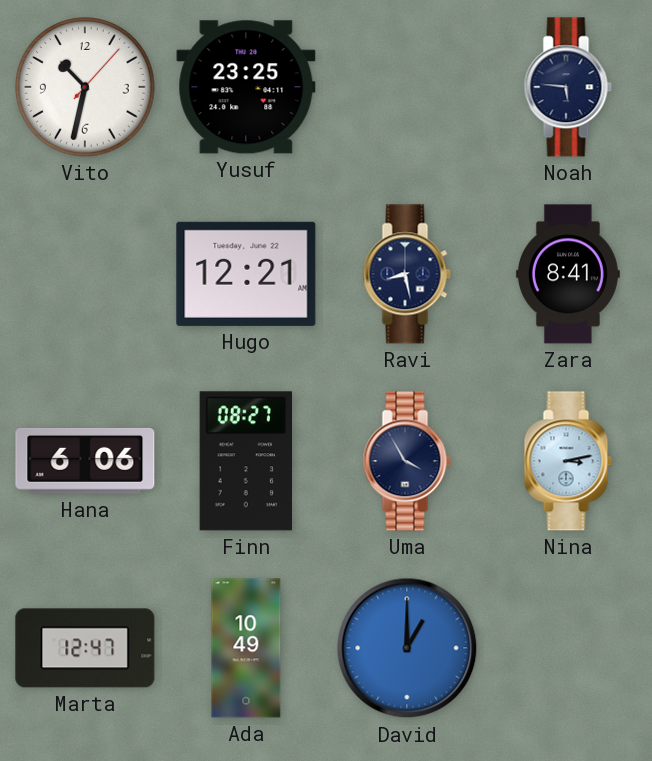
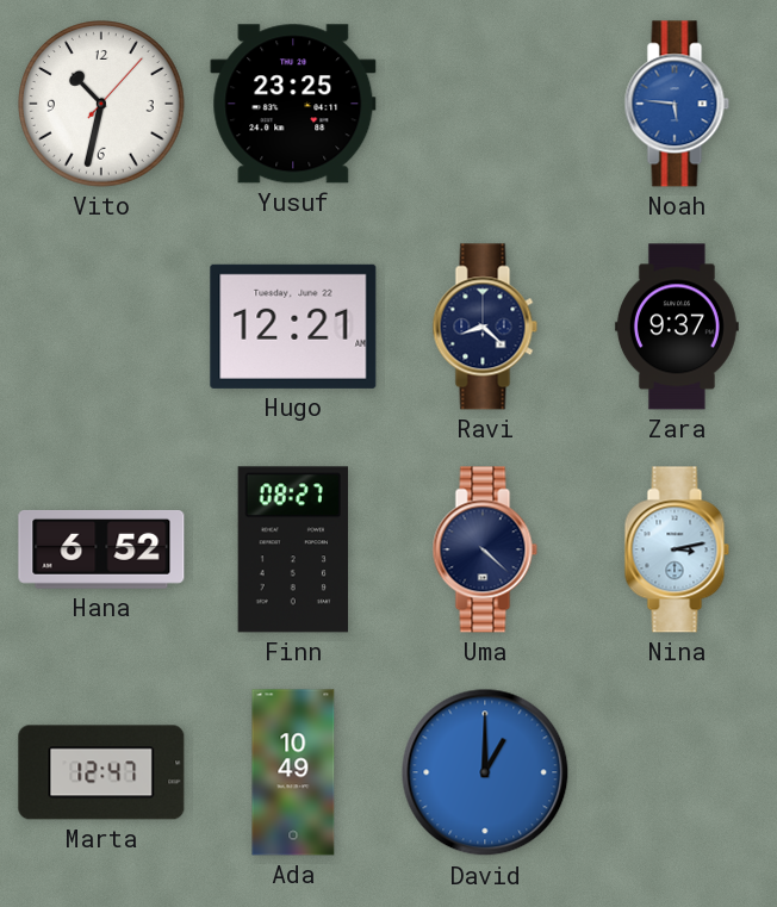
Noah dial: navy -> blue (677, 104)
Ravi: 8:28 -> 8:22 (485, 327)
Zara: 8:41 -> 9:37 (677, 327)
Hana: 6:06 -> 6:52 (101, 549)
Uma: 3:55 -> 4:22 (485, 549)
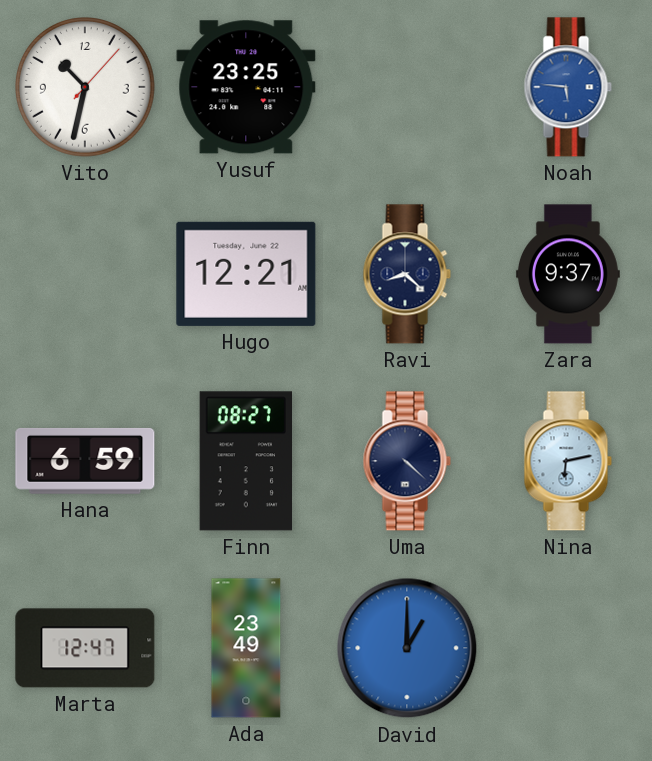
Hana: 6:52 -> 6:59 (85, 461)
Nina: 3:13 -> 6:13 (568, 461)
Ada: 10:49 -> 23:49 (246, 648)
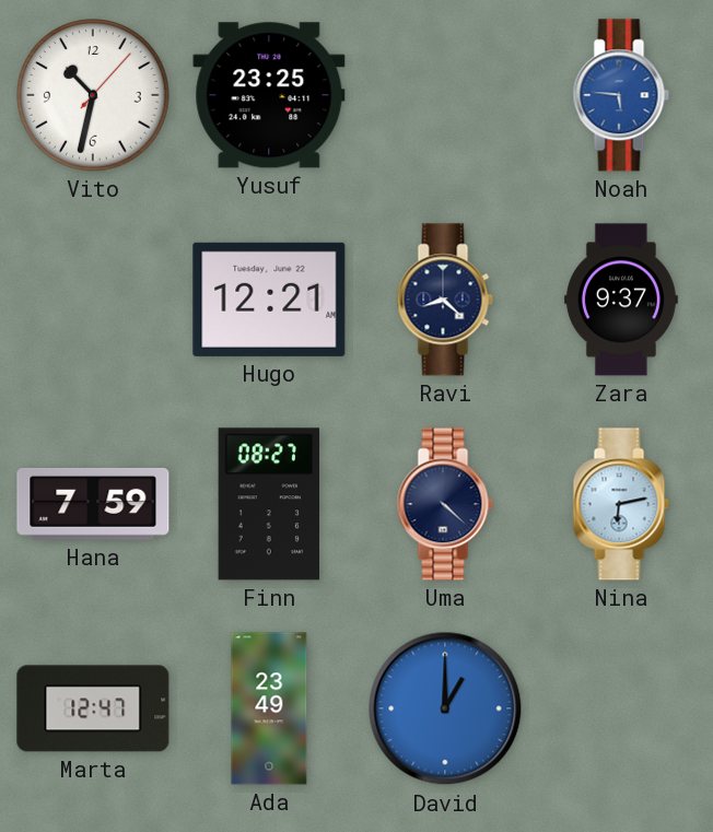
Hana: 6:59 -> 7:59 (93, 504)
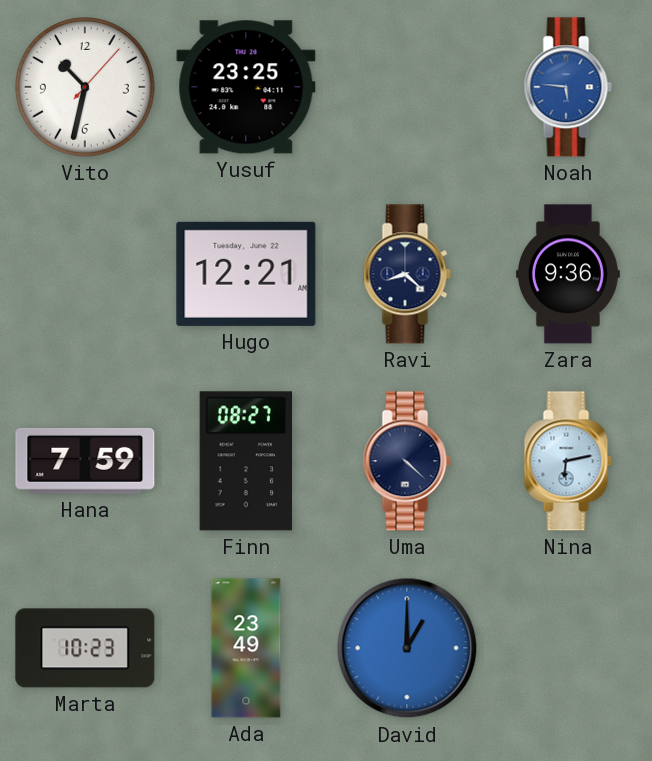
Zara: 9:37 -> 9:36 (568, 274)
Marta: 12:47 -> 10:23 (85, 648)
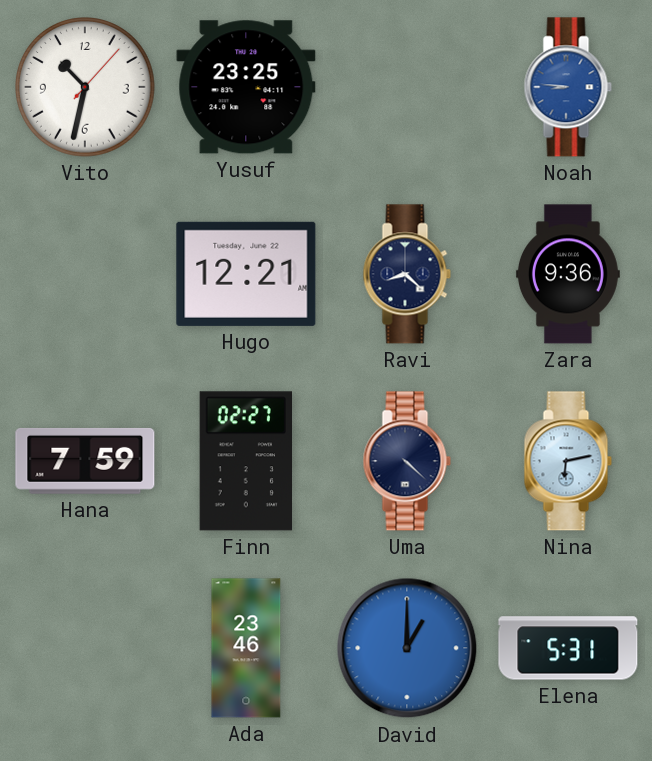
Noah: 5:46 -> 8:46 (568, 87)
Finn: 08:27 -> 02:27 (245, 461)
Marta: 10:23 -> none (85, 648)
Ada: 23:49 -> 23:46 (246, 648)
Elena: none -> 5:31 (568, 648)
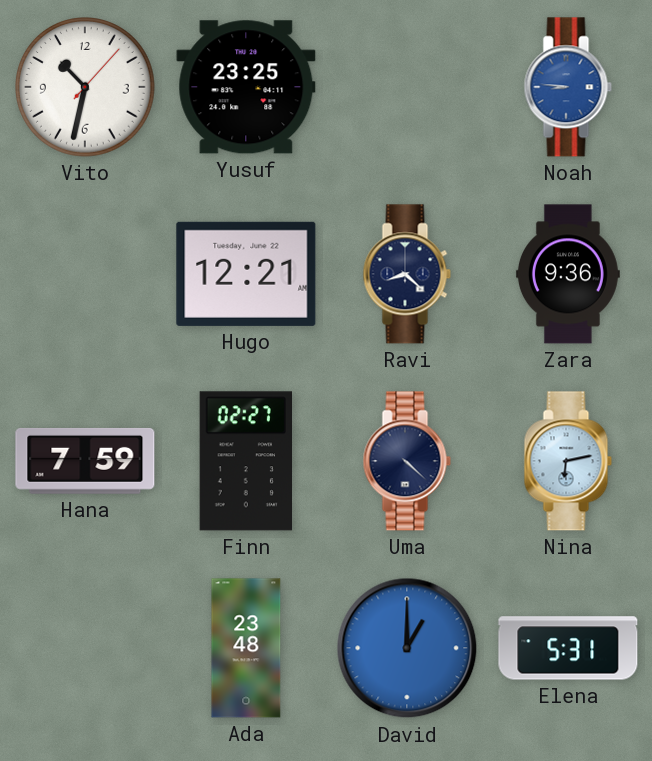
Ada: 23:46 -> 23:48 (246, 648)
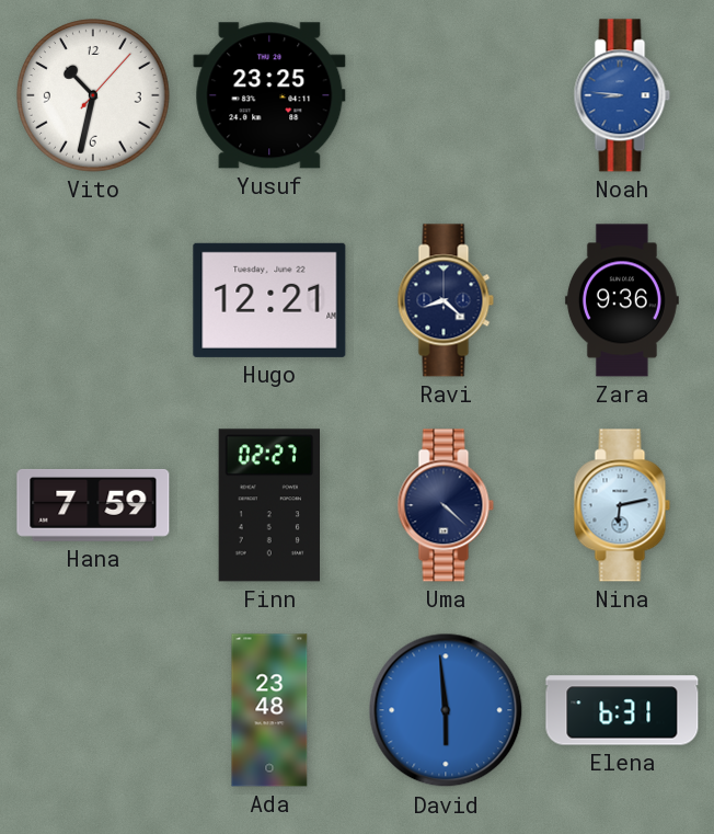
David: 1:00 -> 5:59 (446, 710)
Elena: 5:31 -> 6:31 (622, 710)
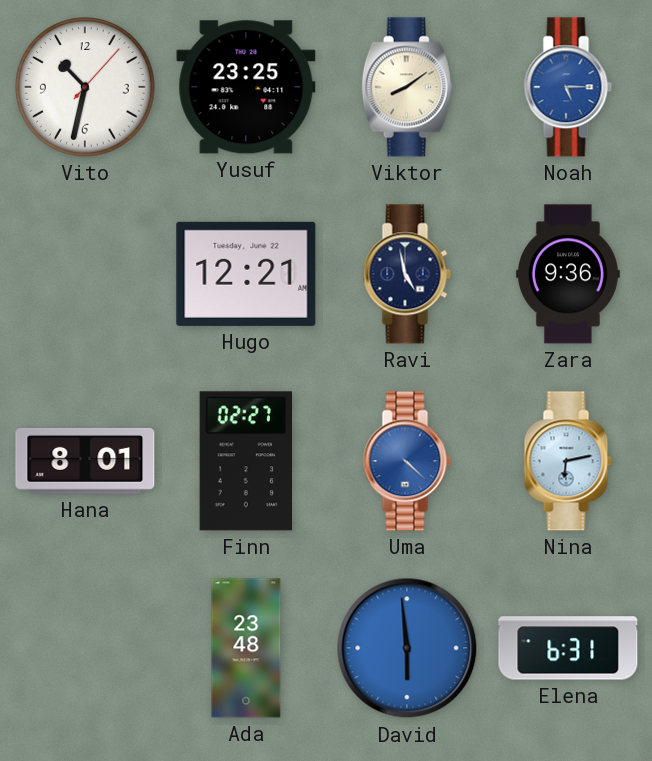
Viktor: none -> 8:09 (407, 87)
Noah: 8:46 -> 5:15 (568, 87)
Ravi: 8:22 -> 4:58 (407, 274)
Hana: 7:59 -> 8:01 (85, 461)
Uma dial: navy -> blue (407, 461)
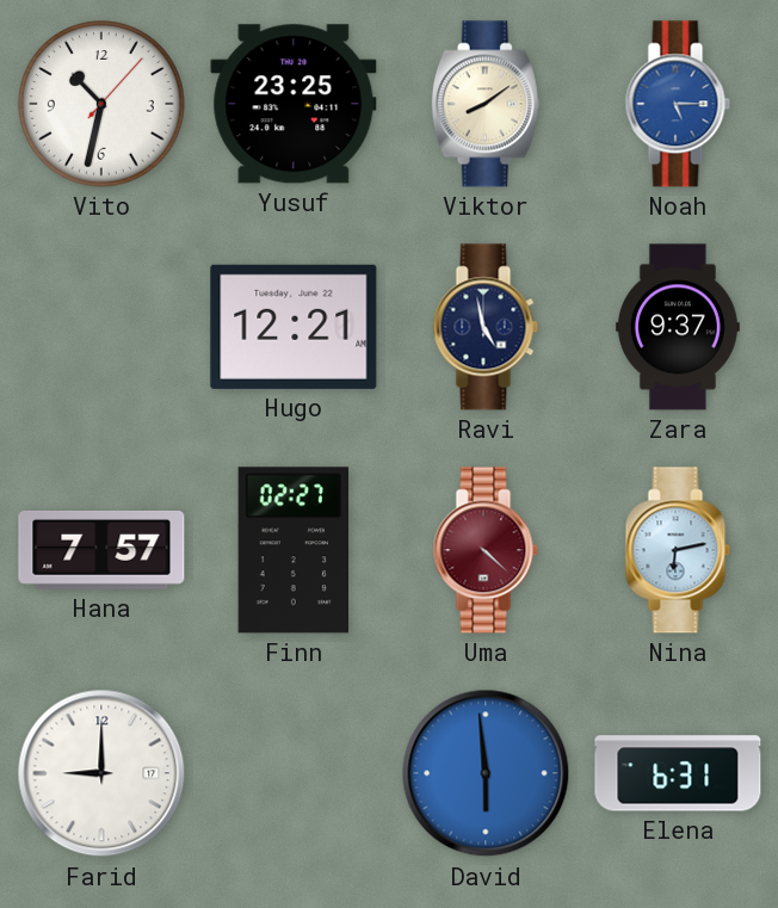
Zara: 9:36 -> 9:37 (678, 327)
Hana: 8:01 -> 7:57 (101, 550)
Uma dial: blue -> burgundy (486, 550)
Farid: none -> 9:00 (101, 773)
Ada: 23:48 -> none (246, 648)
